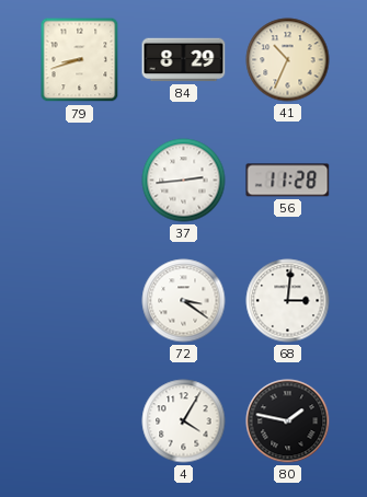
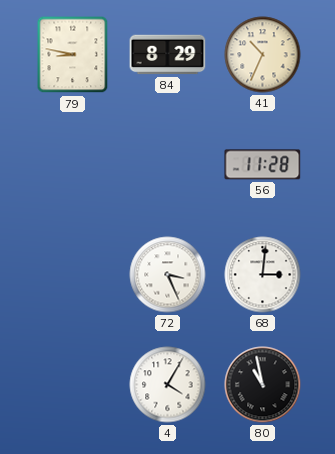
79: 8:42 -> 8:47 (73, 55)
37: 2:44 -> none (184, 181)
72: 3:21 -> 3:26 (168, 275)
80: 1:47 -> 10:58 (263, 385)
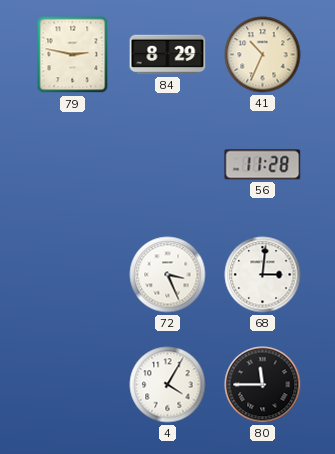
79: 8:47 -> 2:47 (73, 55)
80: 10:58 -> 11:45 (263, 385)
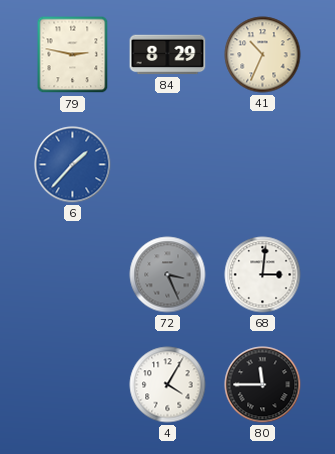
6: none -> 1:37 (73, 165)
56: 11:28 -> none (263, 165)
72 dial: white -> grey (168, 275)
